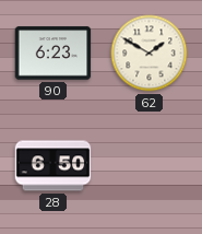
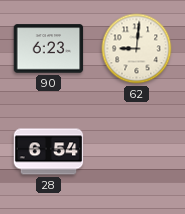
62: 1:50 -> 9:01 (137, 49)
28: 6:50 -> 6:54 (49, 152)
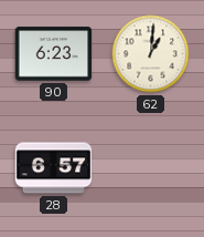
62: 9:01 -> 1:01 (151, 54)
28: 6:54 -> 6:57 (54, 168)
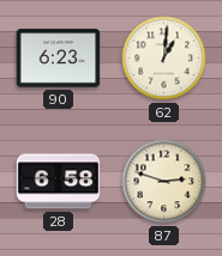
28: 6:57 -> 6:58 (59, 182)
87: none -> 2:48 (164, 182)
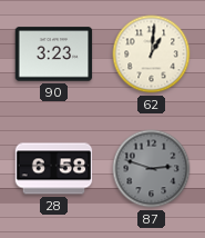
90: 6:23 -> 3:23 (54, 54)
87 dial: cream -> grey (152, 169)
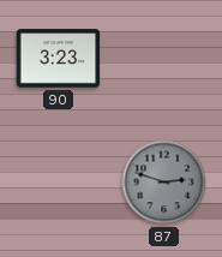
62: 1:01 -> none (152, 54)
28: 6:58 -> none (54, 169)
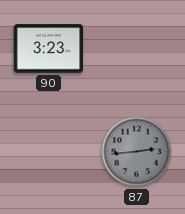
87: 2:48 -> 2:44 (137, 152)
